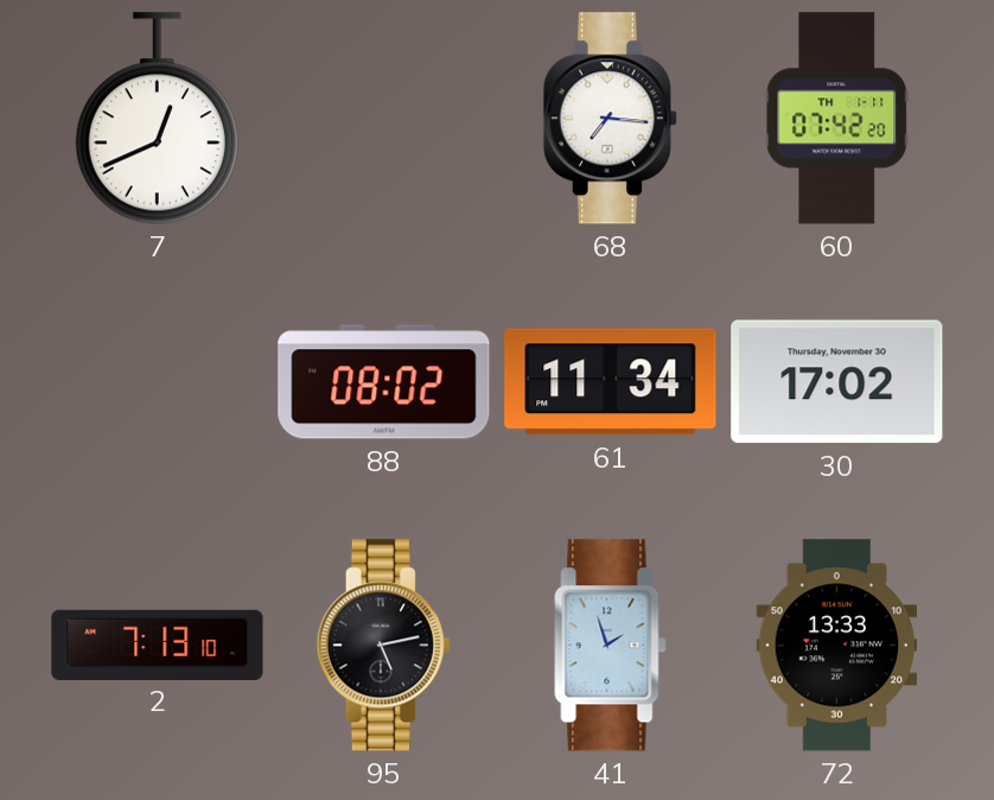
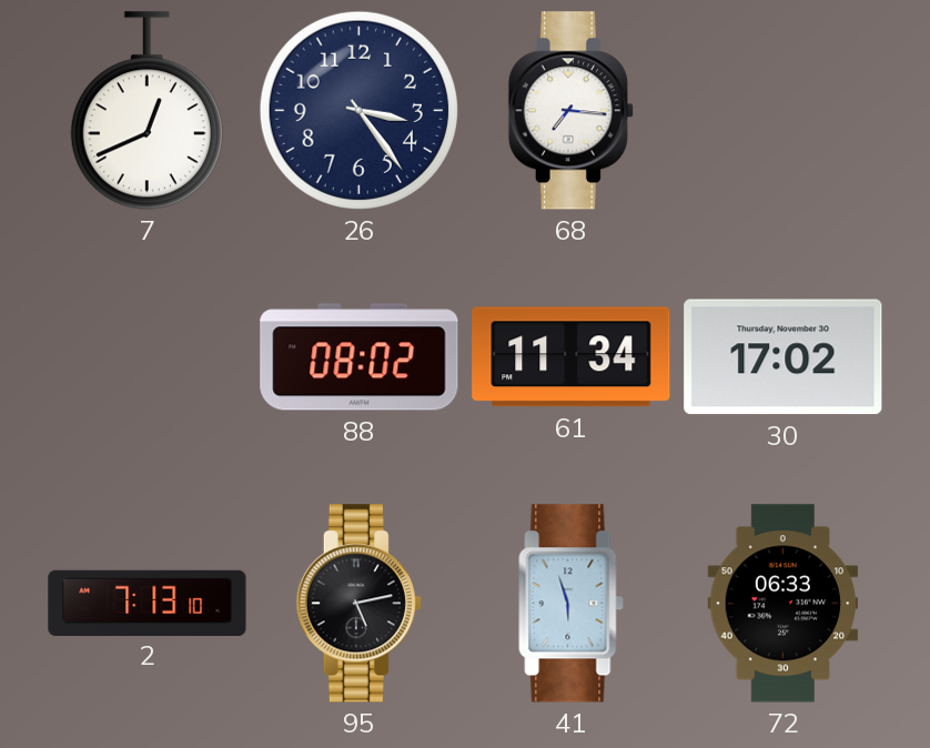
26: none -> 3:24 (358, 110)
60: 07:42 -> none (837, 119)
41: 1:57 -> 5:57 (572, 604)
72: 13:33 -> 06:33 (784, 604)
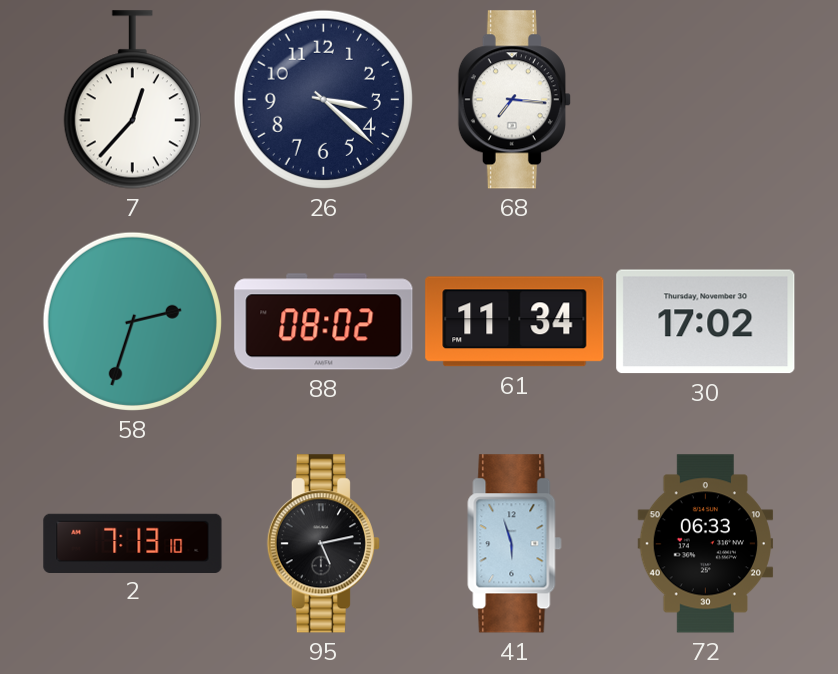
7: 12:41 -> 12:37 (132, 100)
26: 3:24 -> 3:22 (323, 99)
58: none -> 2:33 (132, 321)
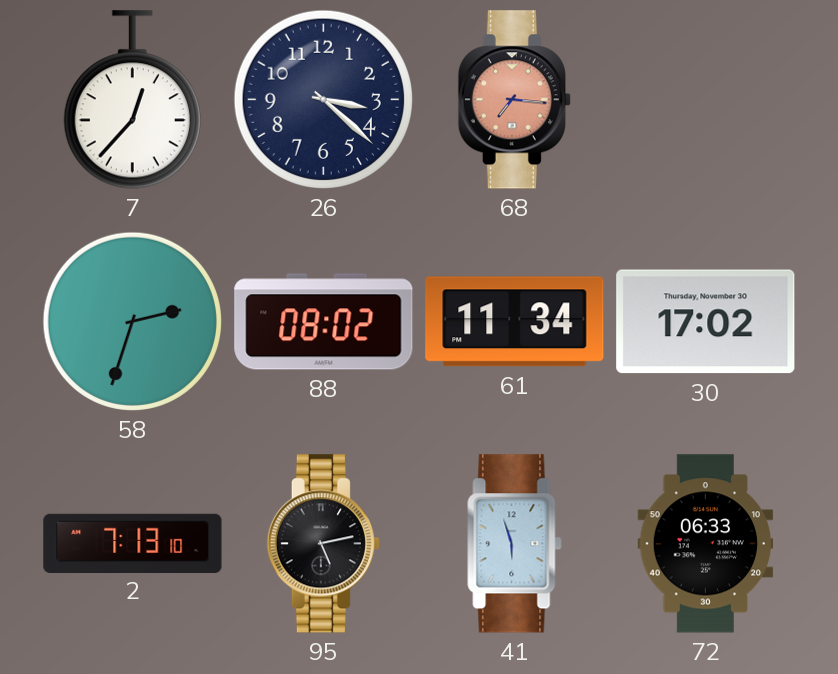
68 dial: white -> salmon (514, 100)
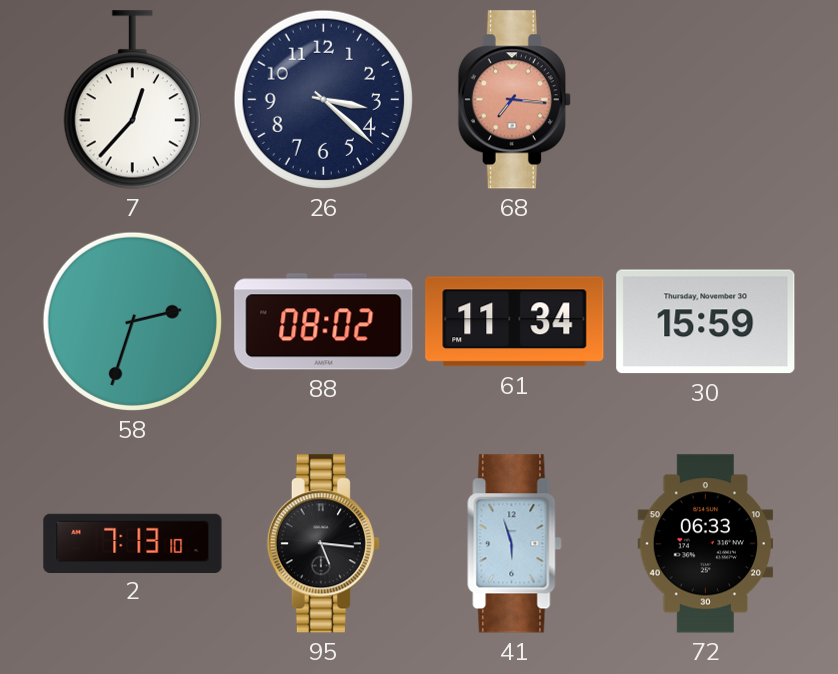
30: 17:02 -> 15:59 (706, 322)
95: 5:13 -> 5:16 (323, 544)
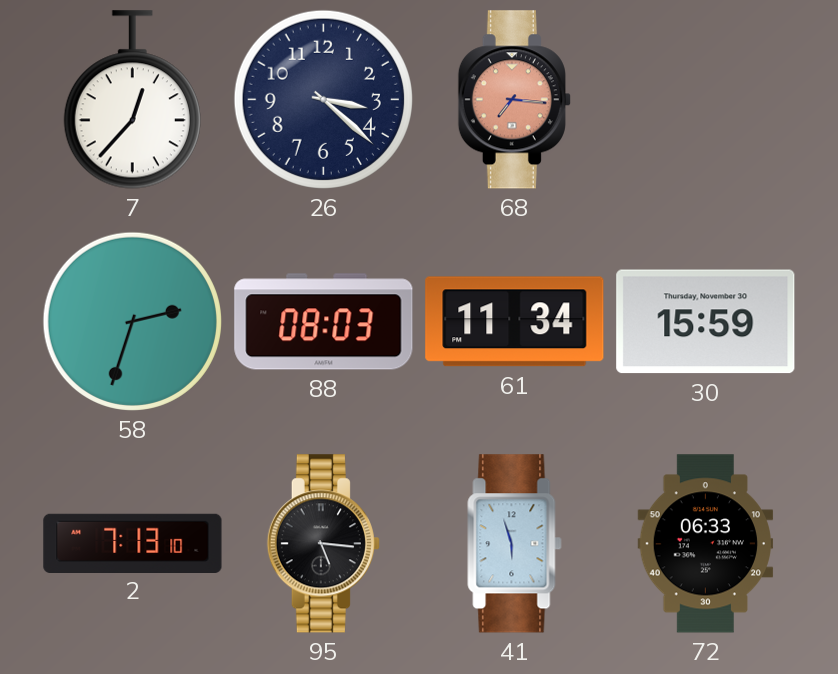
88: 08:02 -> 08:03 (324, 322)
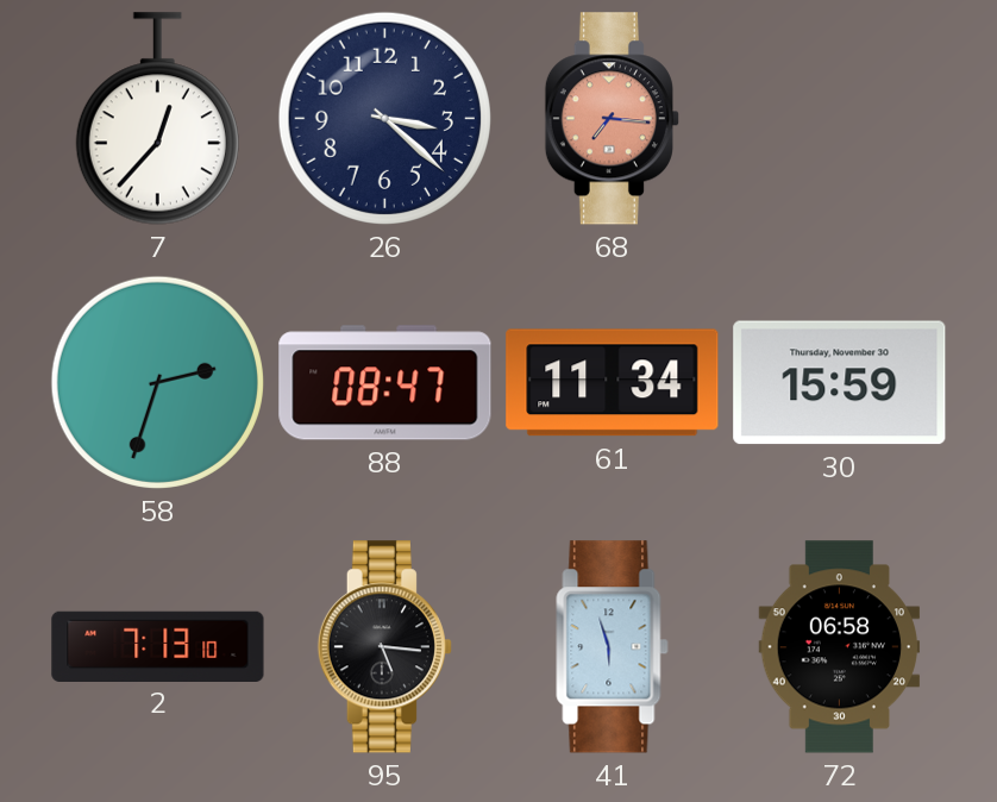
88: 08:03 -> 08:47 (385, 383)
72: 06:33 -> 06:58 (840, 647)
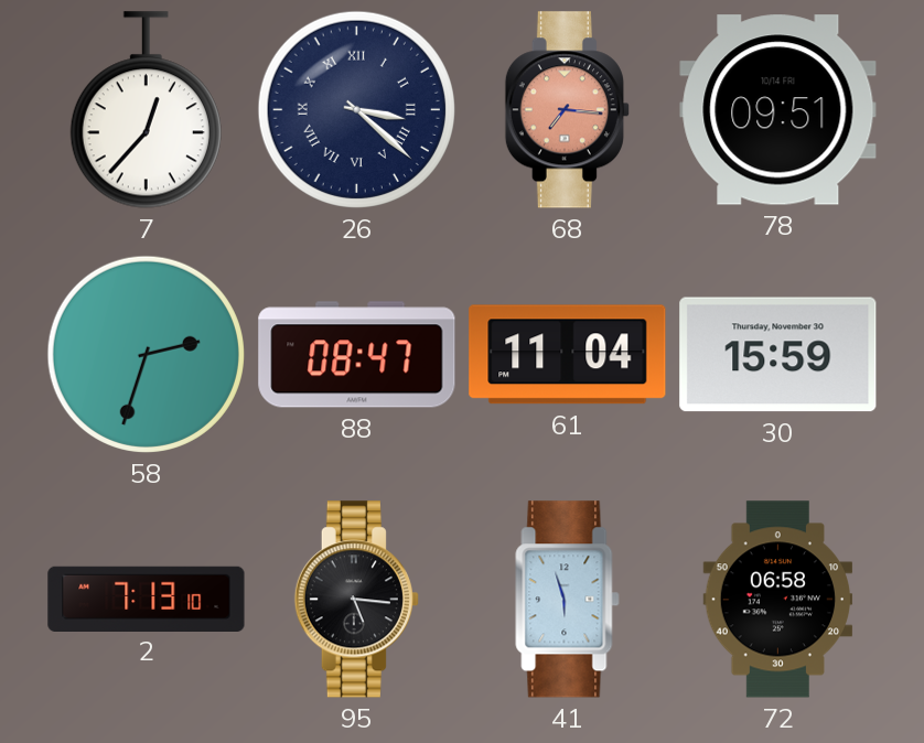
26 numerals: Arabic -> Roman (356, 109)
78: none -> 09:51 (778, 110)
61: 11:34 -> 11:04 (568, 355)
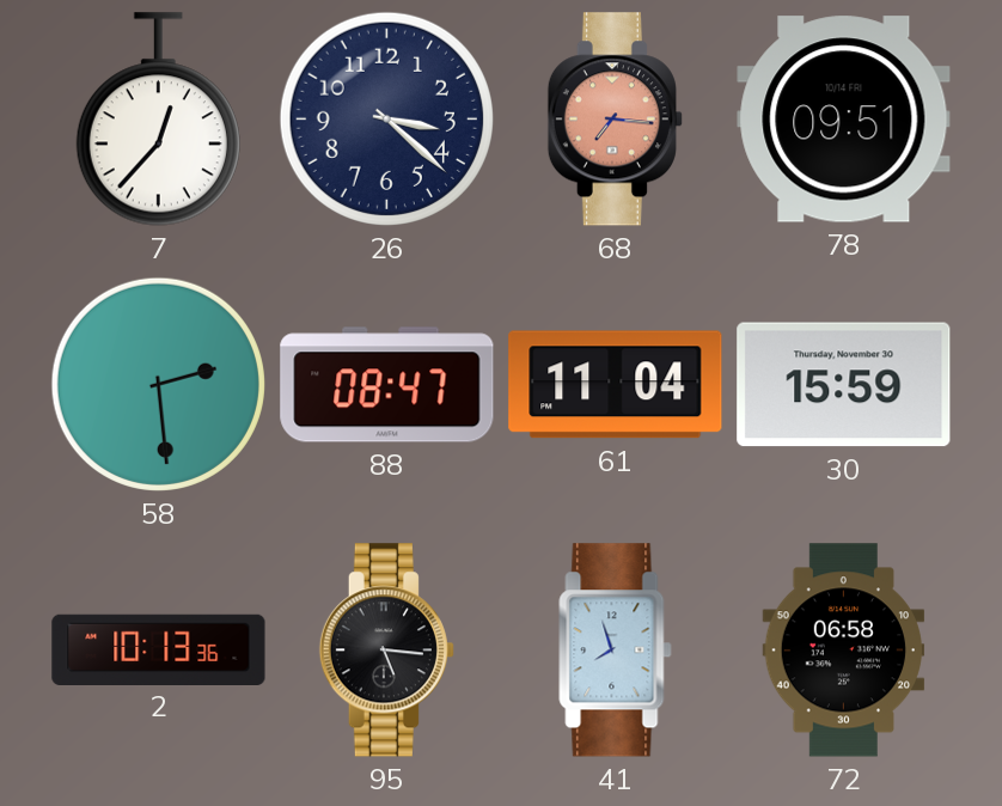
26 numerals: Roman -> Arabic (386, 118)
58: 2:33 -> 2:29 (158, 384)
2: 7:13 -> 10:13 (159, 649)
41: 5:57 -> 7:57 (616, 651)
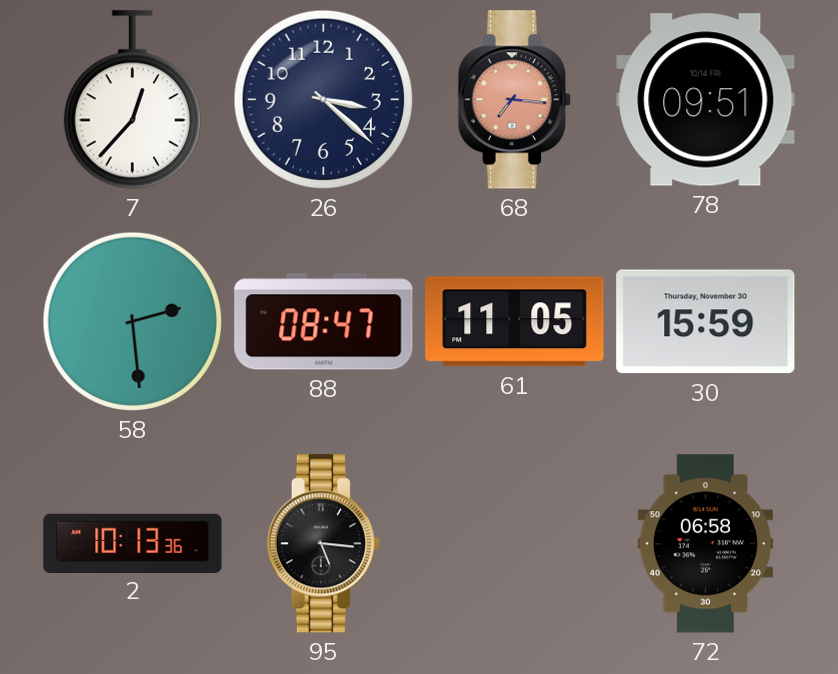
61: 11:04 -> 11:05 (515, 322)
41: 7:57 -> none (616, 651)
